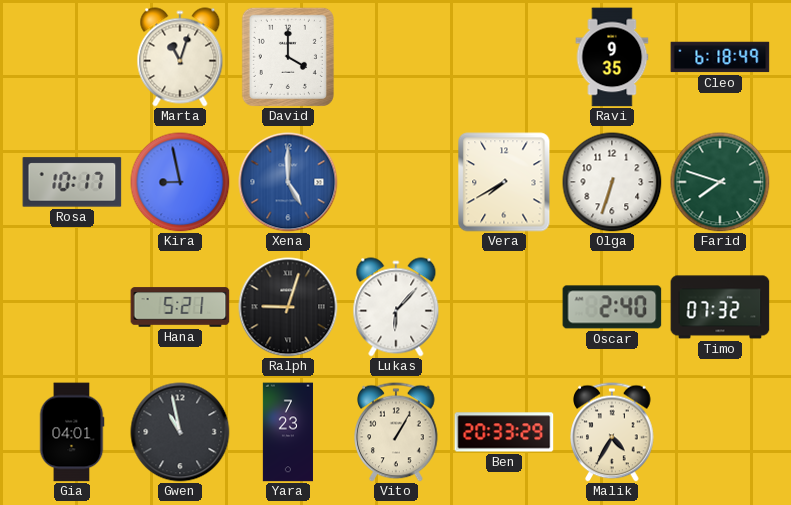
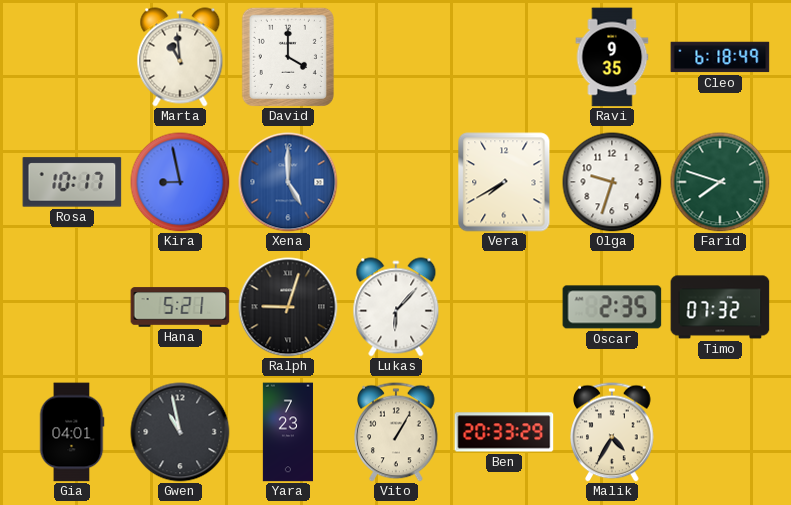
Marta: 11:03 -> 10:59 (180, 57)
Olga: 6:33 -> 9:33 (612, 182)
Oscar: 2:40 -> 2:35 (612, 307)
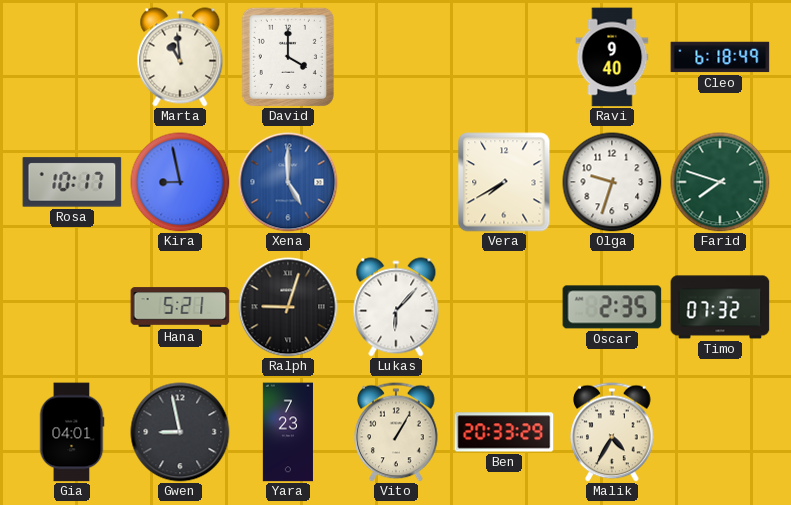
Ravi: 9:35 -> 9:40 (612, 57)
Gwen: 10:58 -> 8:58 (180, 432)
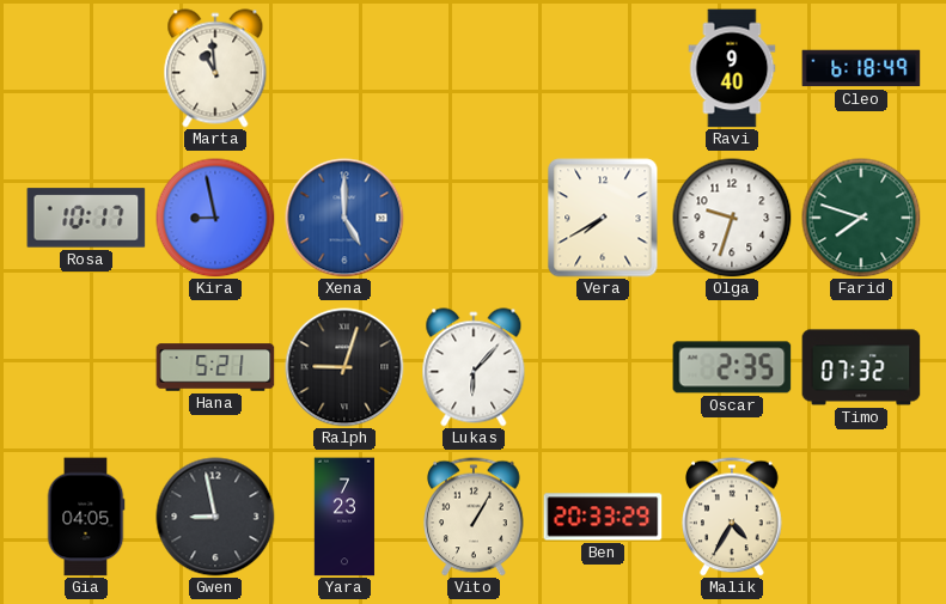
David: 4:00 -> none (288, 57)
Gia: 04:01 -> 04:05 (86, 517)
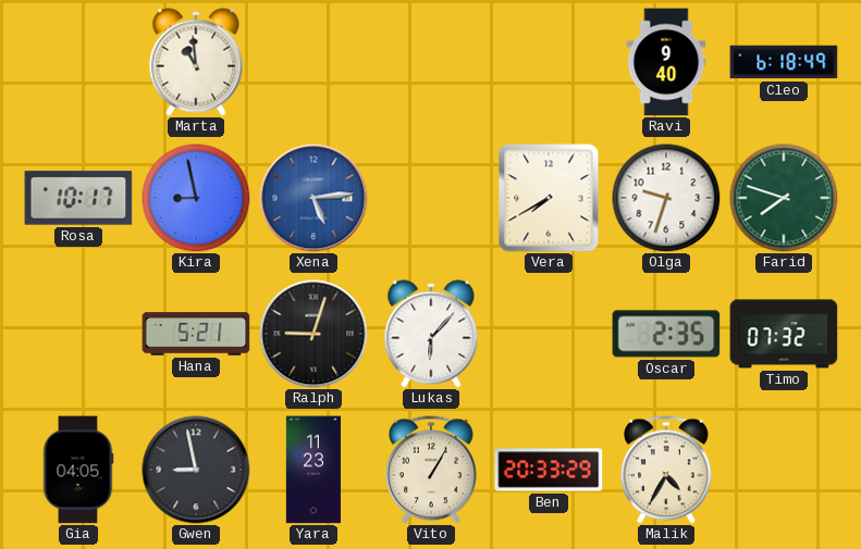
Xena: 5:00 -> 5:14 (313, 198)
Yara: 7:23 -> 11:23 (313, 470)
